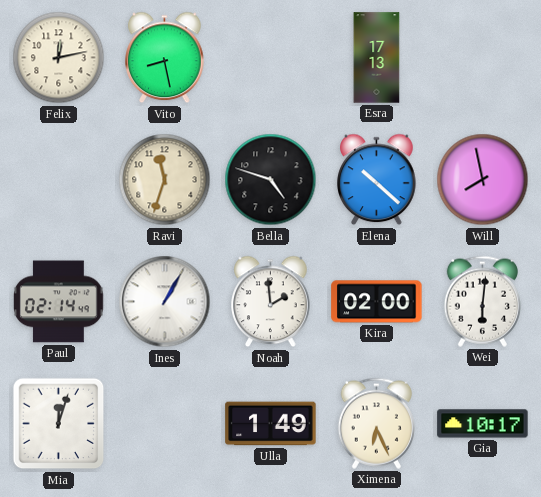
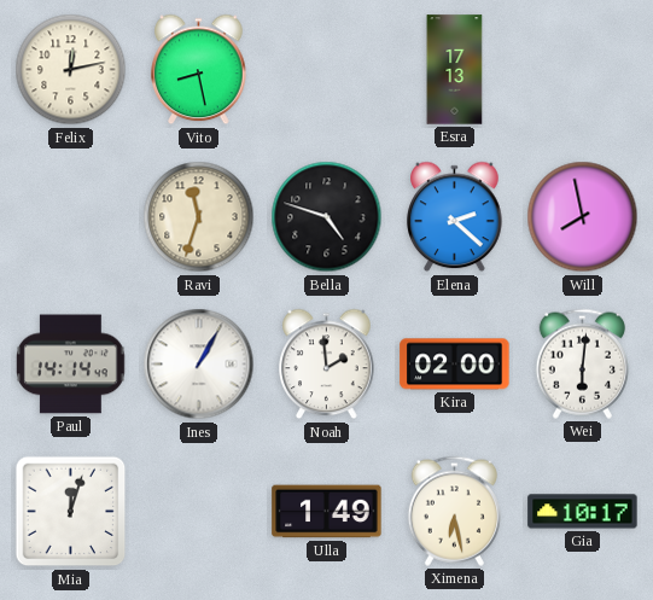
Elena: 10:22 -> 2:22 (455, 217)
Paul: 02:14 -> 14:14 (71, 365)
Ximena: 6:26 -> 6:28 (454, 511)
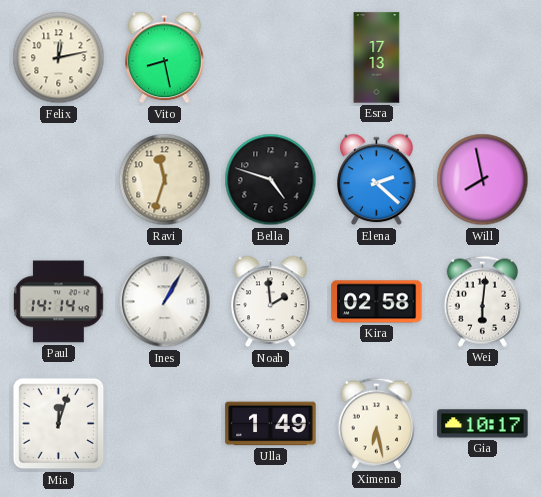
Kira: 02:00 -> 02:58 (377, 302)
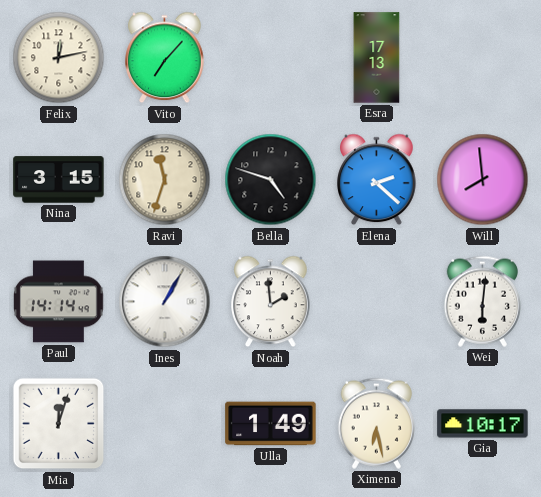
Vito: 8:28 -> 7:07 (165, 58)
Nina: none -> 3:15 (59, 180)
Will: 7:58 -> 7:59 (483, 180)
Kira: 02:58 -> none (377, 302)
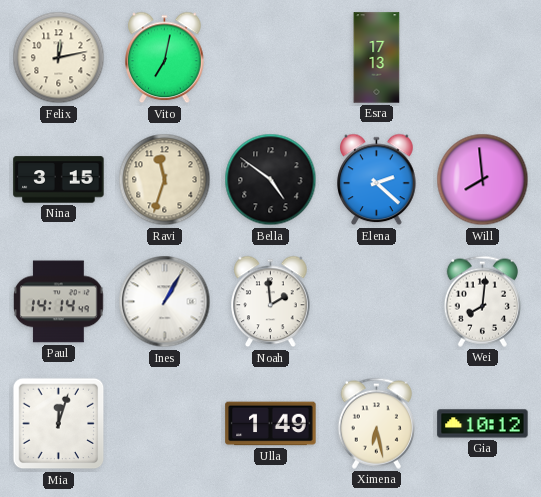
Vito: 7:07 -> 7:02 (165, 58)
Bella: 4:48 -> 4:51 (271, 180)
Wei: 6:01 -> 8:01 (482, 301)
Gia: 10:17 -> 10:12 (483, 424)
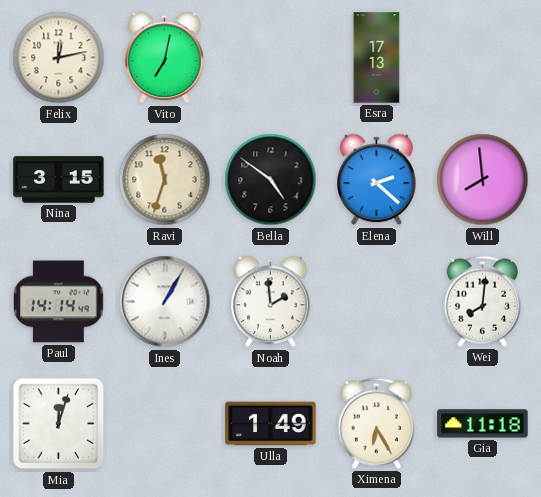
Ximena: 6:28 -> 6:25 (376, 423)
Gia: 10:12 -> 11:18 (483, 424)
